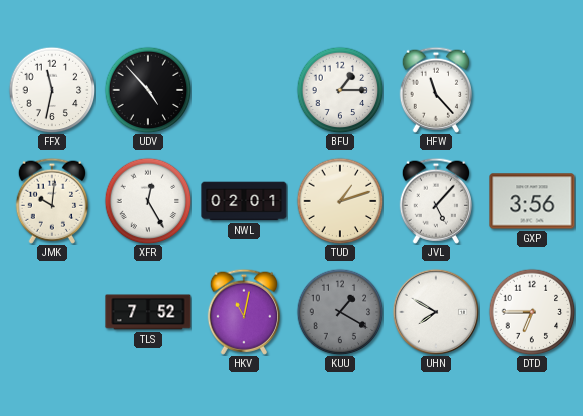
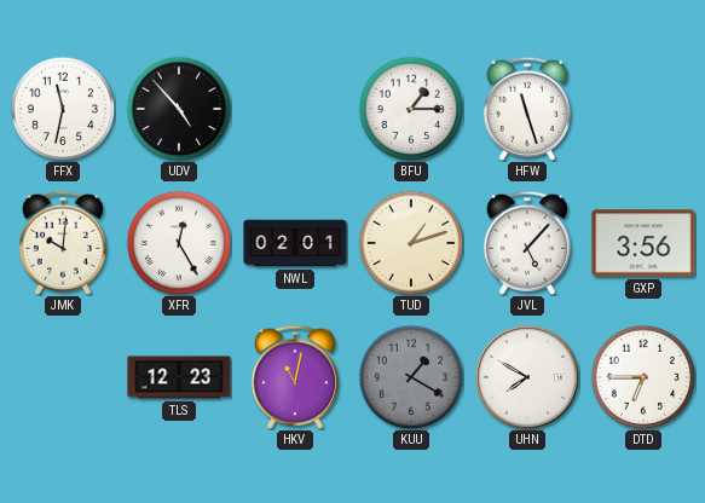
HFW: 11:23 -> 11:27 (526, 109)
TLS: 7:52 -> 12:23 (179, 377)
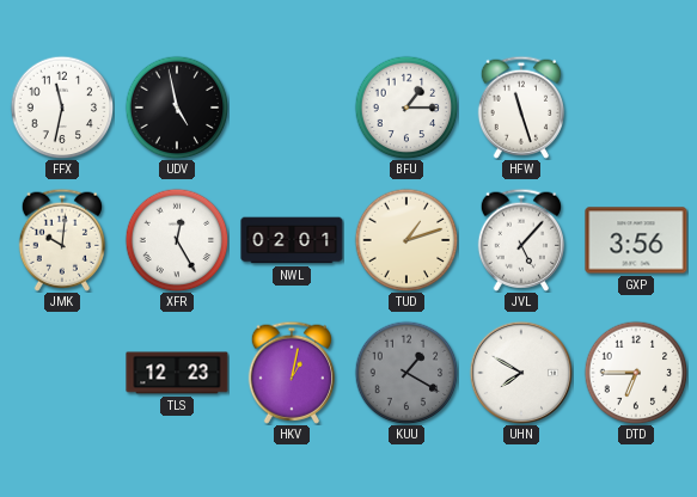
UDV: 4:53 -> 4:58 (177, 108)
HKV: 11:02 -> 1:02 (291, 373)
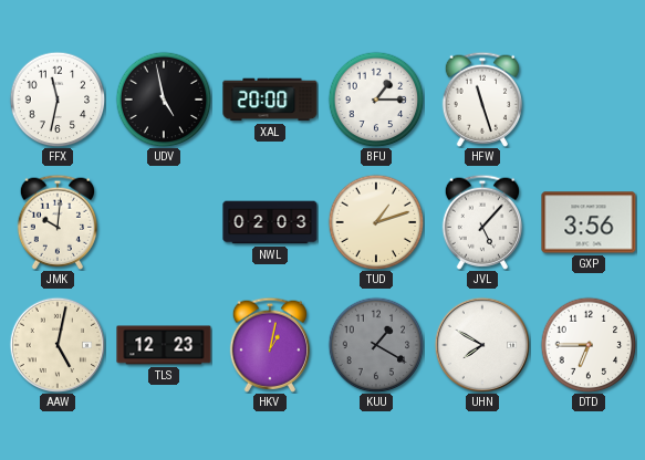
XAL: none -> 20:00 (270, 100)
XFR: 12:25 -> none (177, 240)
NWL: 02:01 -> 02:03 (270, 222)
AAW: none -> 5:02 (58, 345)
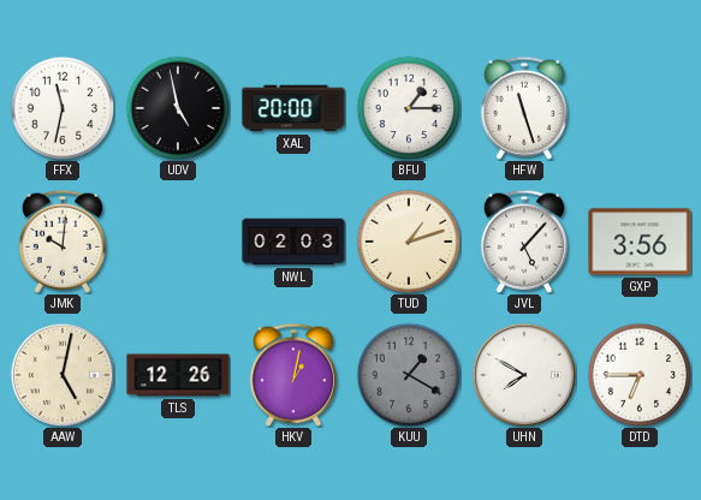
TLS: 12:23 -> 12:26 (178, 375)
